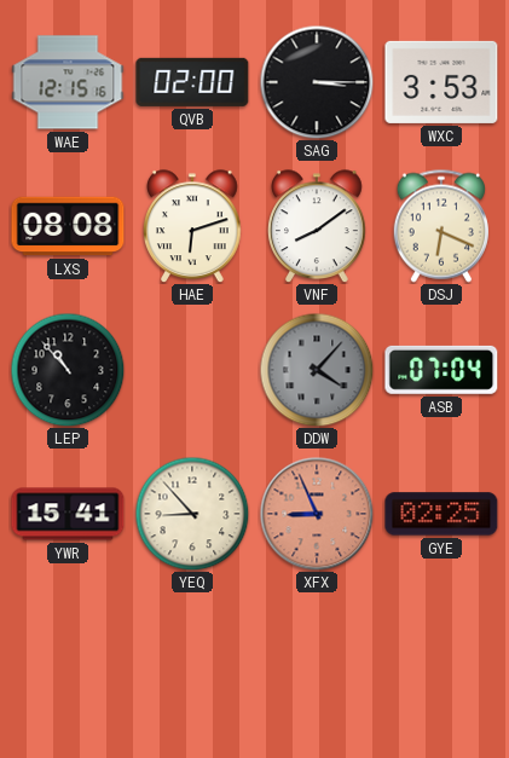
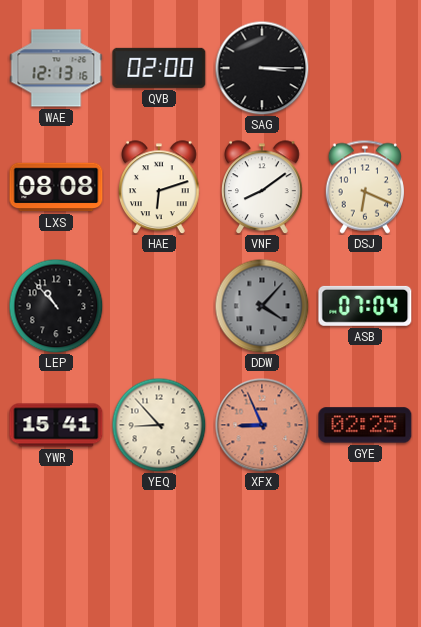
WAE: 12:15 -> 12:13 (56, 68)
WXC: 3:53 -> none (441, 82)
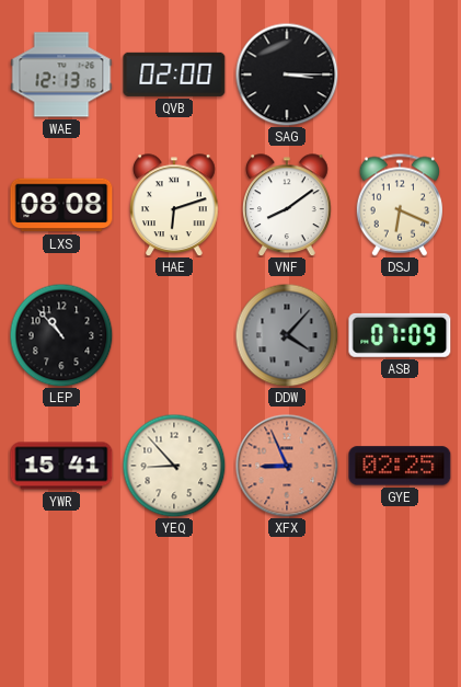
ASB: 07:04 -> 07:09 (400, 335)
